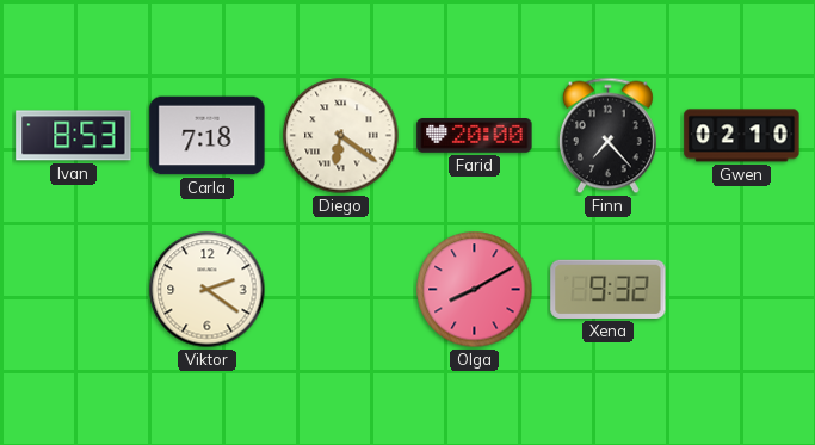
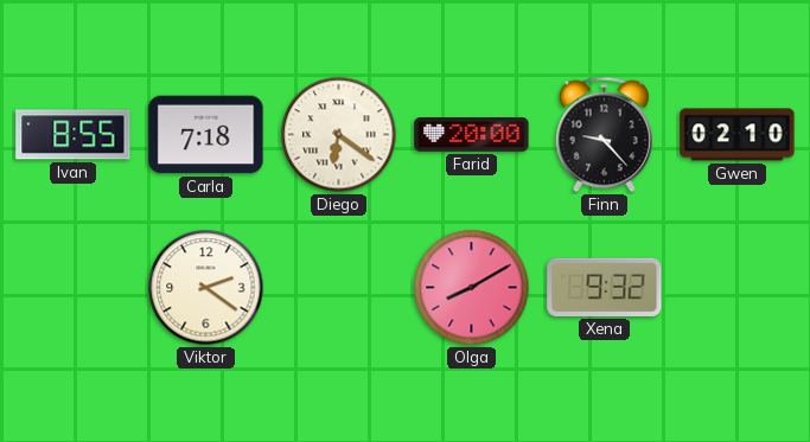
Ivan: 8:53 -> 8:55 (74, 135)
Finn: 7:23 -> 9:23 (604, 135)
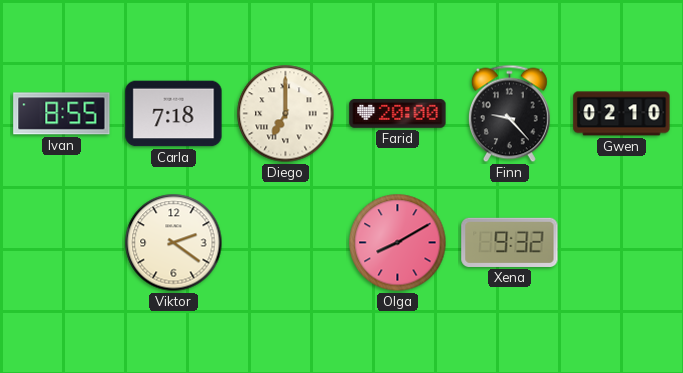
Diego: 6:21 -> 7:00 (286, 114)
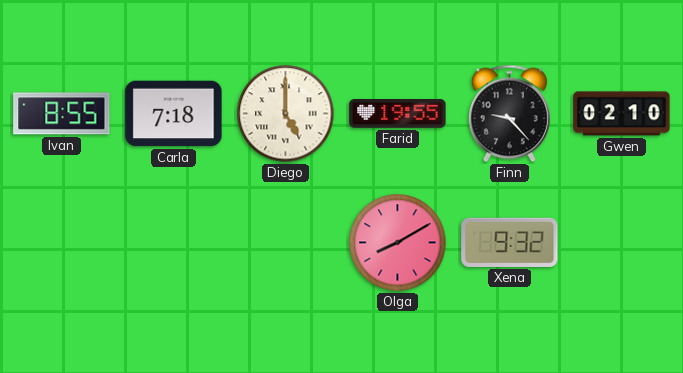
Diego: 7:00 -> 5:00 (286, 114)
Farid: 20:00 -> 19:55 (398, 114)
Viktor: 2:21 -> none (174, 243)
